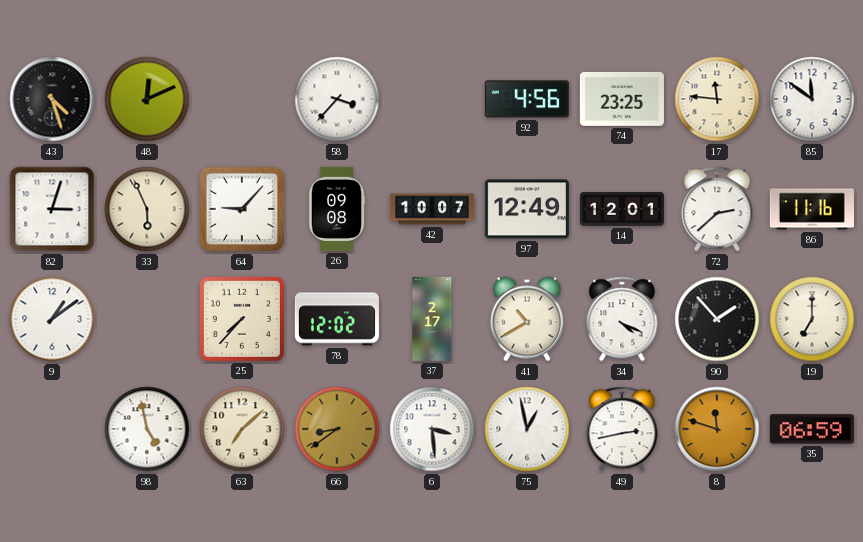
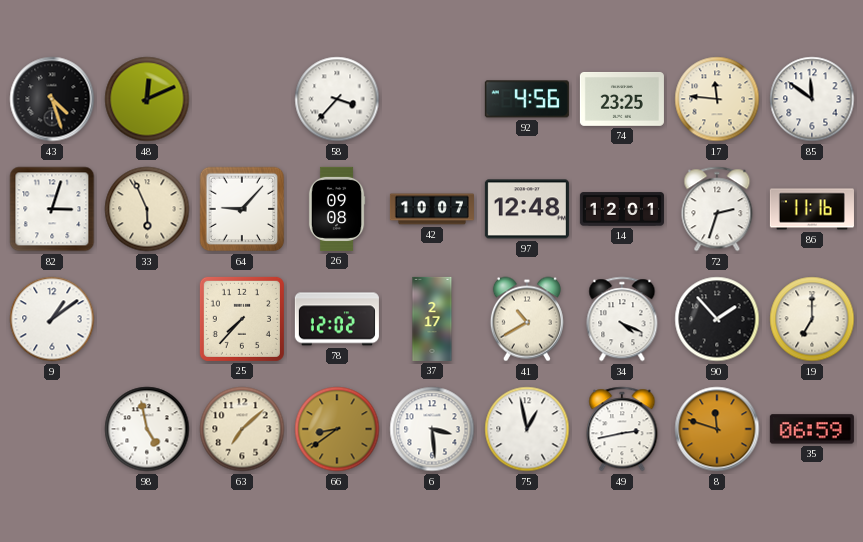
97: 12:49 -> 12:48 (527, 209)
72: 2:38 -> 2:33 (717, 209)
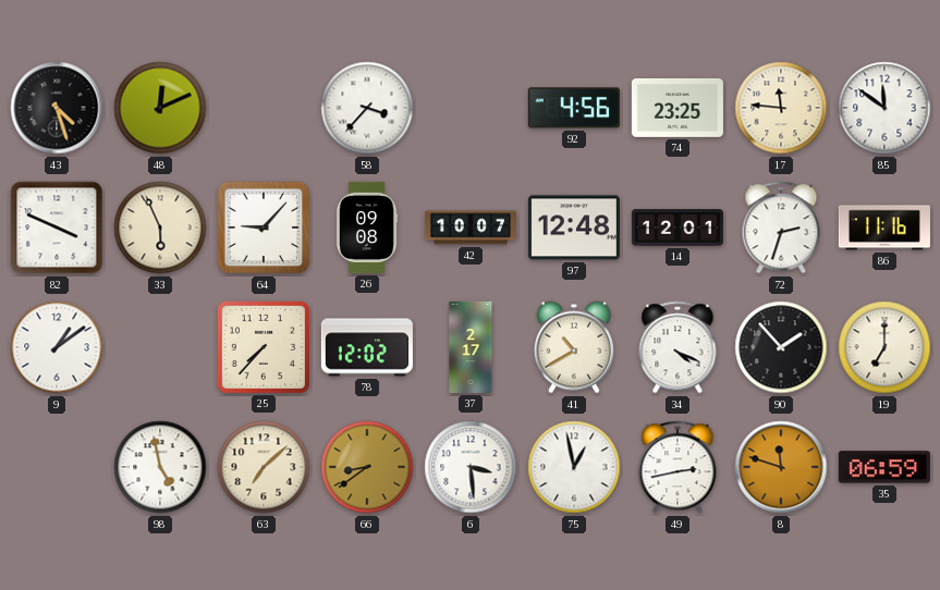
82: 3:03 -> 3:49 (57, 228)
